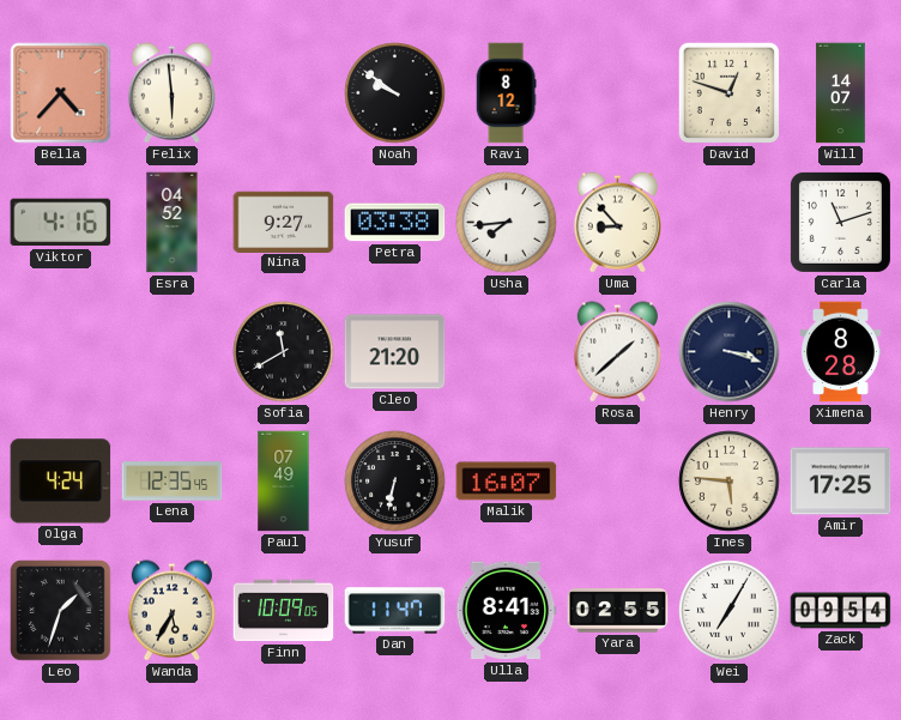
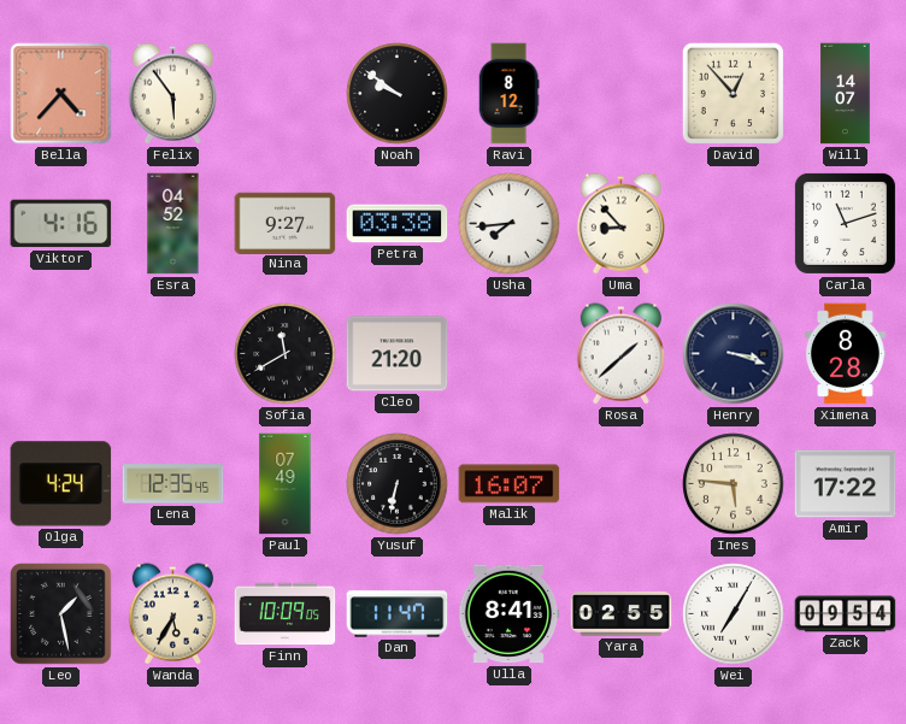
Felix: 5:59 -> 5:54 (172, 94)
David: 12:48 -> 12:53 (733, 93)
Amir: 17:25 -> 17:22 (846, 484)
Leo: 1:33 -> 1:28 (61, 614)
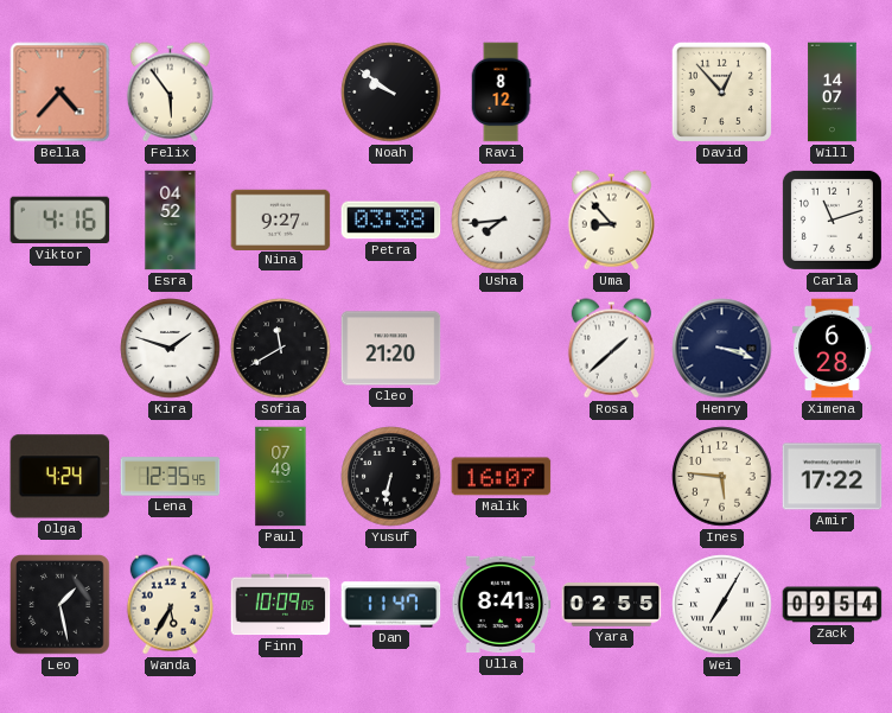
Kira: none -> 1:48 (171, 349)
Ximena: 8:28 -> 6:28 (832, 349)
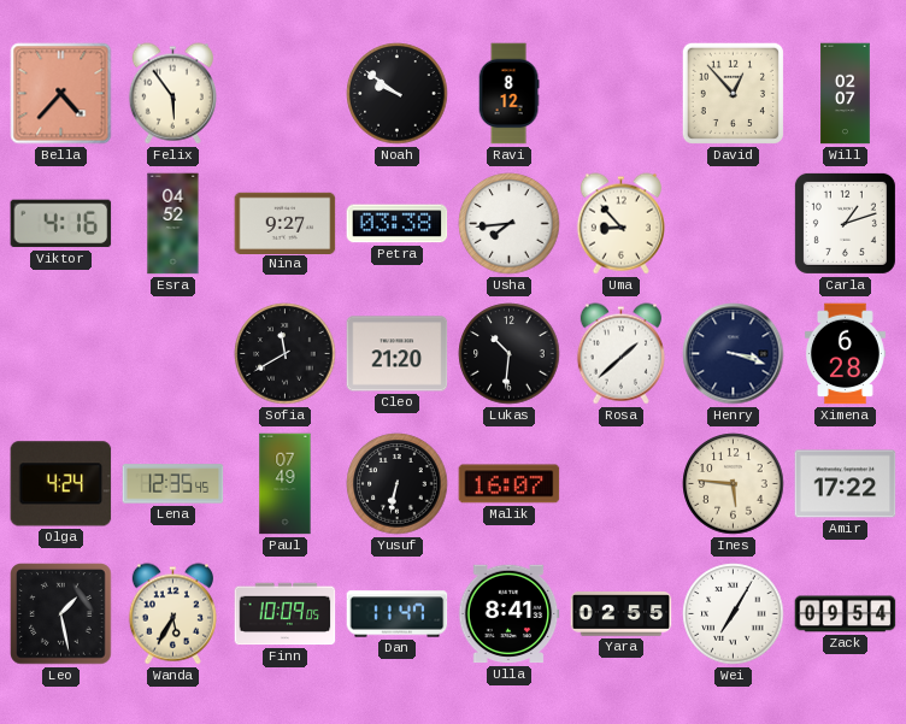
Will: 14:07 -> 02:07 (846, 94)
Carla: 11:12 -> 1:12 (845, 223)
Kira: 1:48 -> none (171, 349)
Lukas: none -> 10:31 (510, 354)
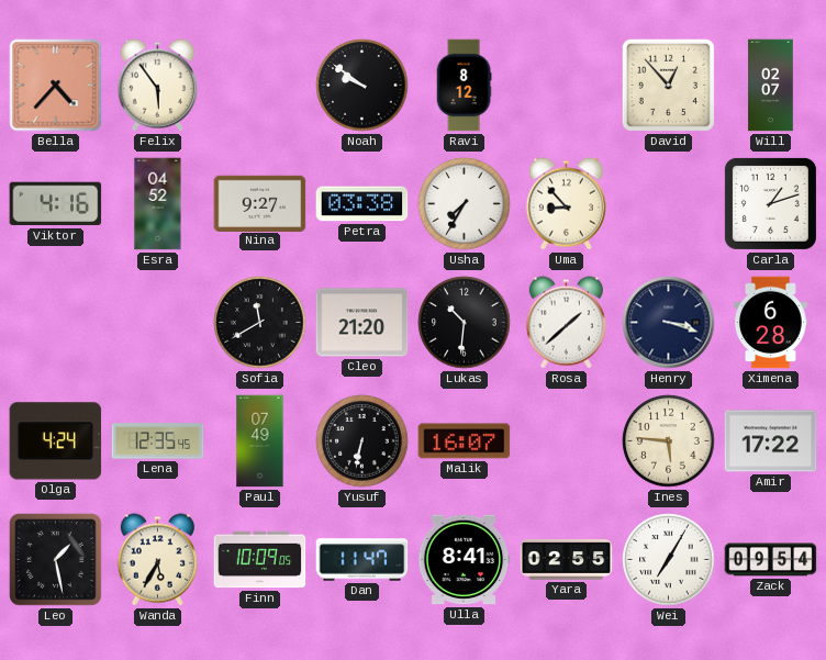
Usha: 7:44 -> 7:35 (465, 204)
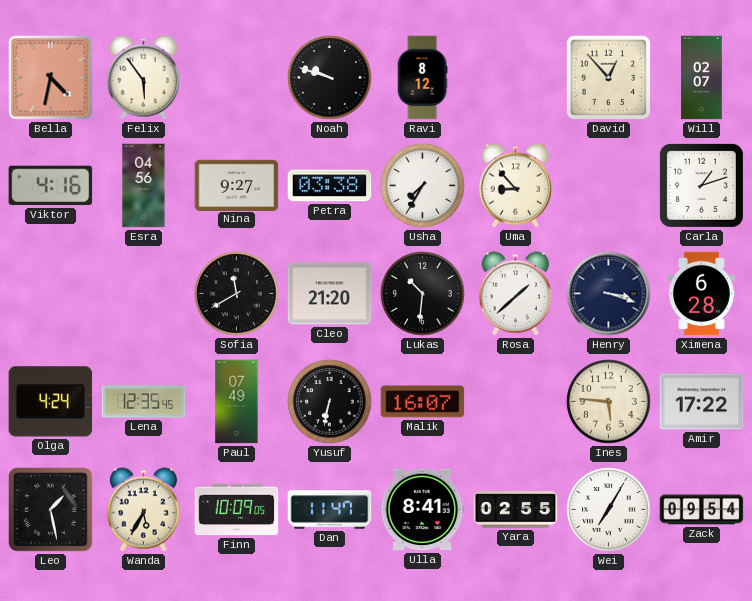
Bella: 4:37 -> 4:32 (51, 78)
Noah: 9:51 -> 9:48 (330, 78)
Esra: 04:52 -> 04:56 (144, 186)
